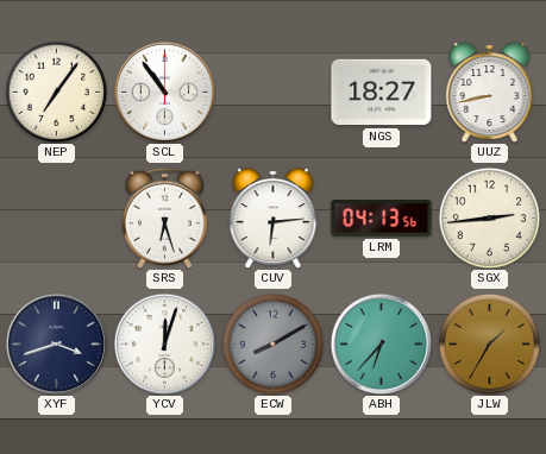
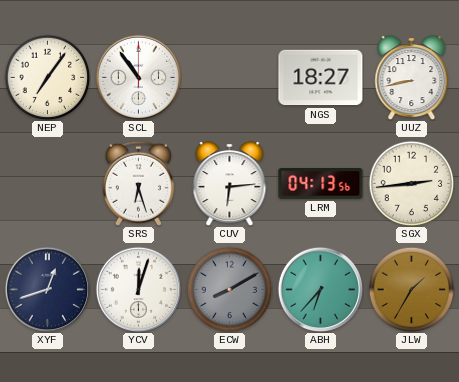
XYF: 3:42 -> 12:42 (47, 289)
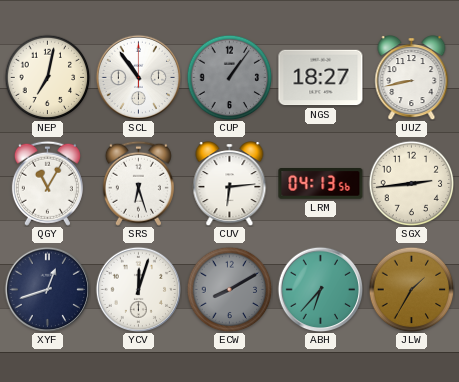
NEP: 7:06 -> 7:02 (47, 77)
CUP: none -> 1:06 (229, 77)
QGY: none -> 11:05 (47, 183)
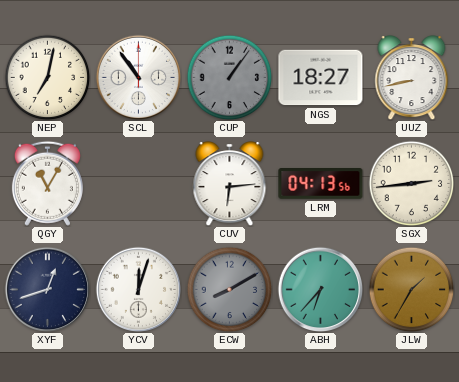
SRS: 6:27 -> none (138, 183)
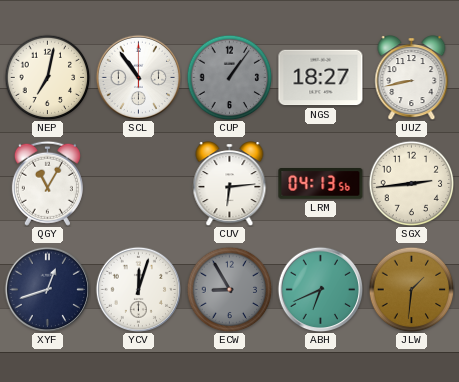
ECW: 8:10 -> 8:55 (229, 289)
ABH: 6:37 -> 6:41 (320, 289)
JLW: 1:35 -> 1:31 (411, 289)
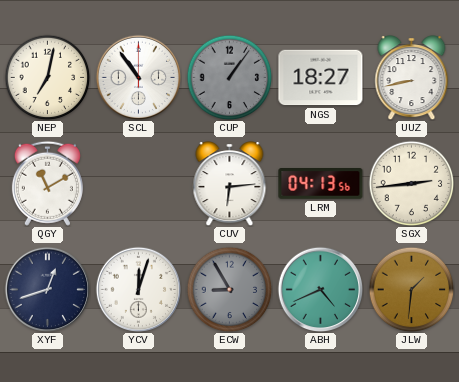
QGY: 11:05 -> 11:10 (47, 183)
ABH: 6:41 -> 4:41 (320, 289)
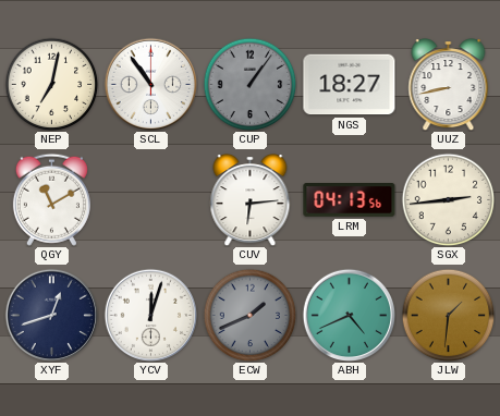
ECW: 8:55 -> 1:41 (249, 315)
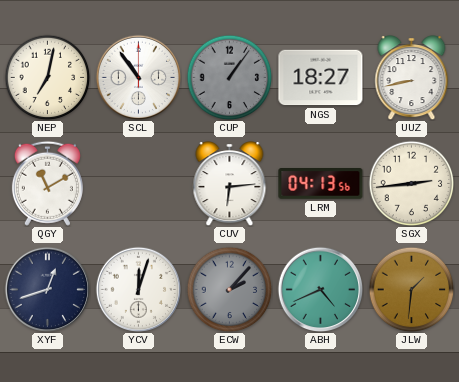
ECW: 1:41 -> 2:07 (229, 289)
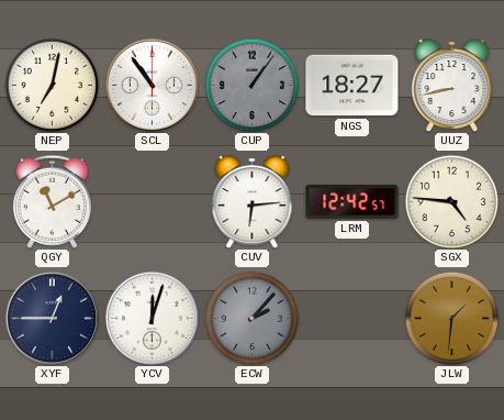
LRM: 04:13 -> 12:42 (352, 202)
SGX: 2:44 -> 4:46 (451, 201)
XYF: 12:42 -> 12:45 (52, 318)
ABH: 4:41 -> none (320, 289)
